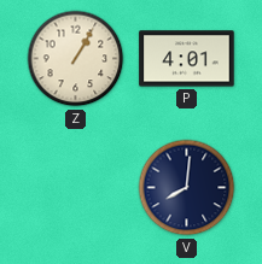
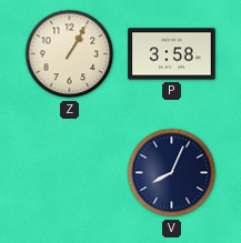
P: 4:01 -> 3:58 (172, 54)
V: 8:01 -> 8:04 (172, 173)
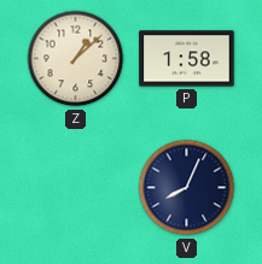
Z: 1:05 -> 1:08 (76, 59)
P: 3:58 -> 1:58 (187, 59)
